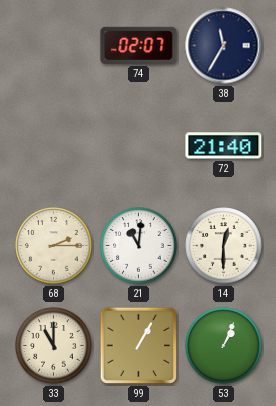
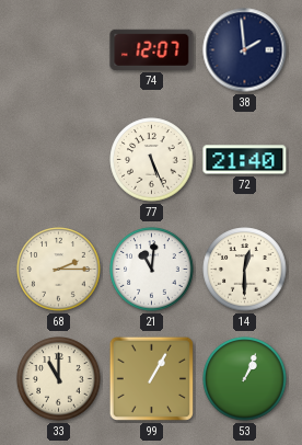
74: 02:07 -> 12:07 (152, 49)
38: 11:35 -> 1:59 (245, 50)
77: none -> 5:26 (152, 160)
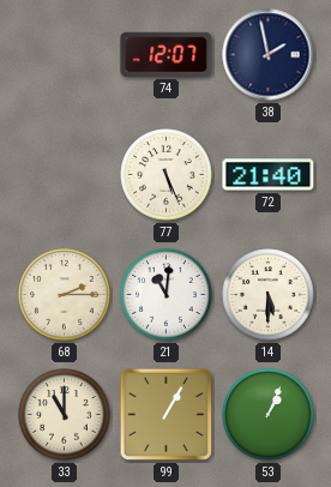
38: 1:59 -> 1:58 (269, 55)
14: 12:30 -> 5:30 (269, 295)
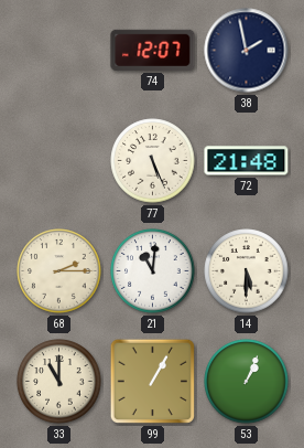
72: 21:40 -> 21:48 (247, 161)
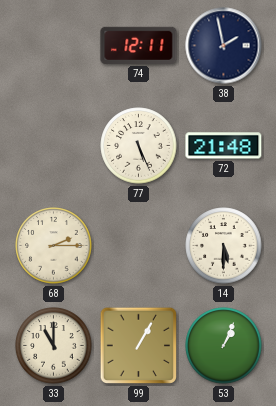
74: 12:07 -> 12:11 (139, 45)
21: 11:01 -> none (153, 271)
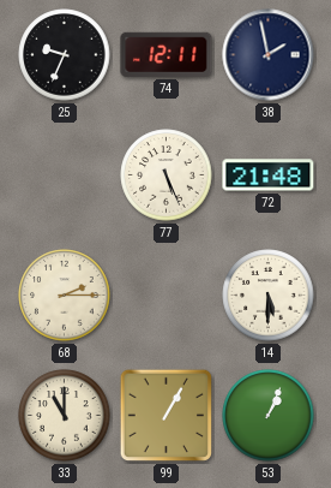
25: none -> 9:34 (65, 55)
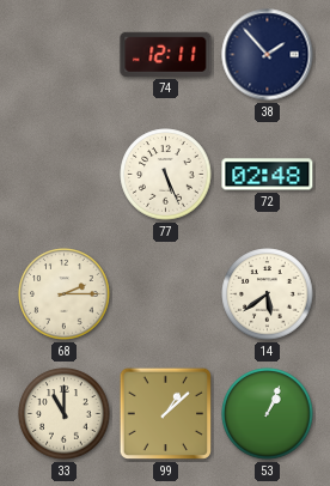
25: 9:34 -> none (65, 55)
38: 1:58 -> 1:53 (268, 55)
72: 21:48 -> 02:48 (268, 175)
14: 5:30 -> 5:39 (268, 294)
99: 1:05 -> 1:08 (166, 414)
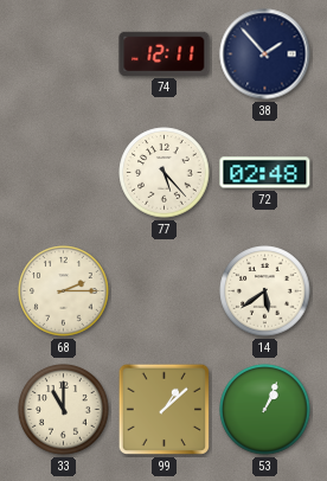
77: 5:26 -> 5:23 (165, 173)
